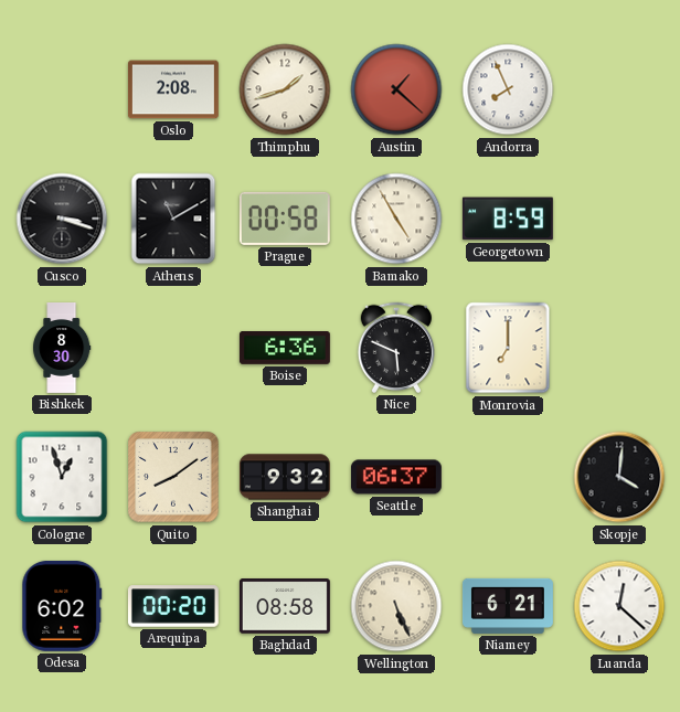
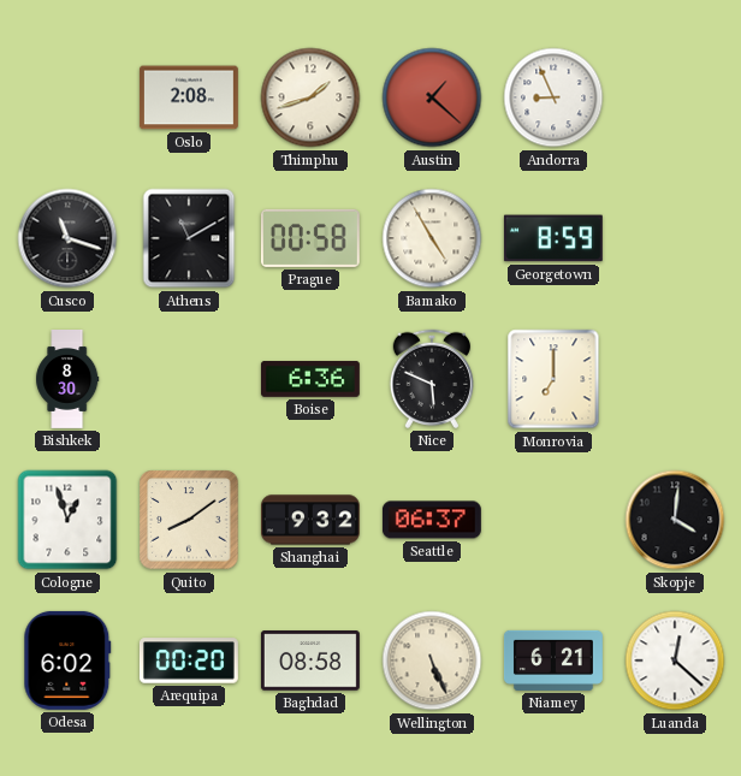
Andorra: 7:56 -> 8:56 (553, 97)
Cusco: 3:18 -> 11:18 (67, 238)
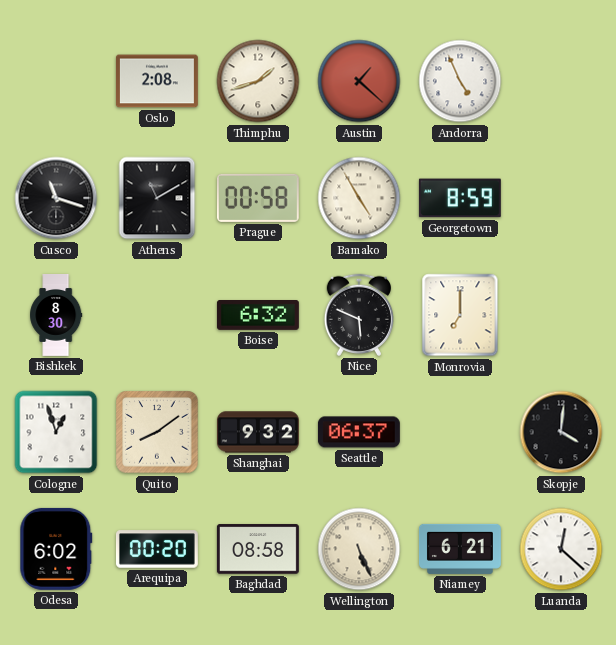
Andorra: 8:56 -> 4:56 (460, 81)
Boise: 6:36 -> 6:32 (258, 316)
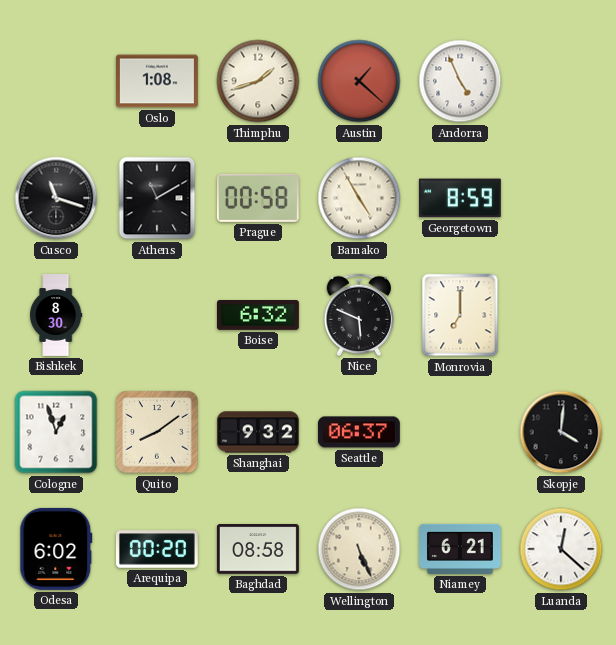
Oslo: 2:08 -> 1:08 (157, 81)
